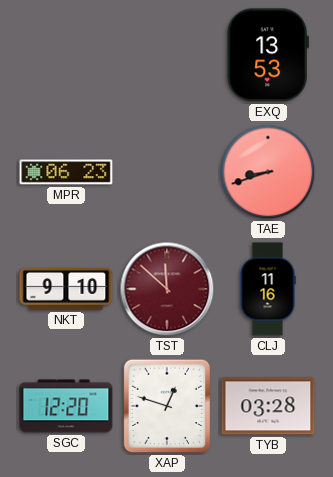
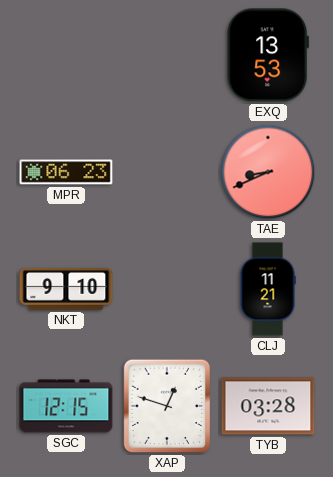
TAE: 8:42 -> 8:41 (268, 172)
TST: 11:52 -> none (167, 289)
CLJ: 11:16 -> 11:21 (268, 289)
SGC: 12:20 -> 12:15 (66, 406)
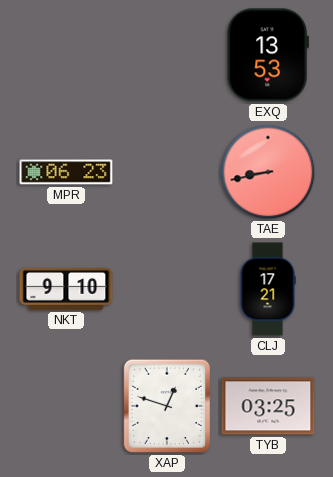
TAE: 8:41 -> 8:43 (268, 172)
CLJ: 11:21 -> 17:21 (268, 289)
SGC: 12:15 -> none (66, 406)
TYB: 03:28 -> 03:25 (268, 406)
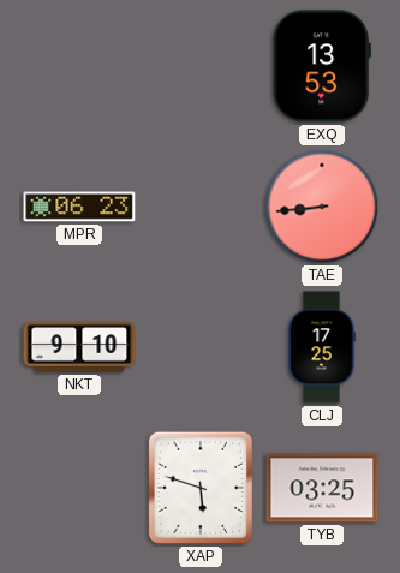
TAE: 8:43 -> 8:44 (322, 207)
CLJ: 17:21 -> 17:25 (322, 347)
XAP: 12:48 -> 5:48 (201, 488)
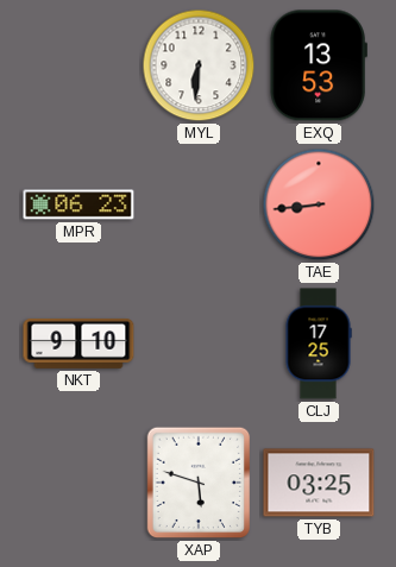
MYL: none -> 6:31 (199, 65)
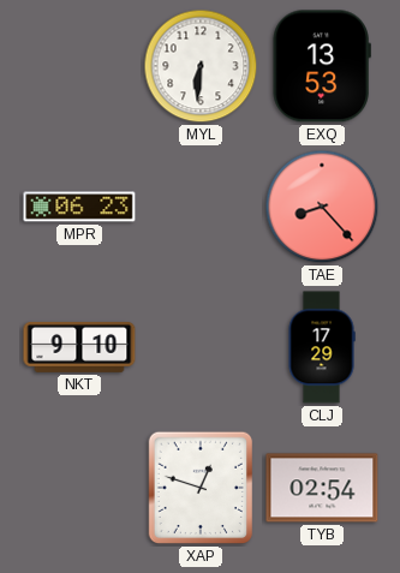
TAE: 8:44 -> 8:23 (322, 207)
CLJ: 17:25 -> 17:29 (322, 347)
XAP: 5:48 -> 12:48 (201, 488)
TYB: 03:25 -> 02:54 (322, 488)
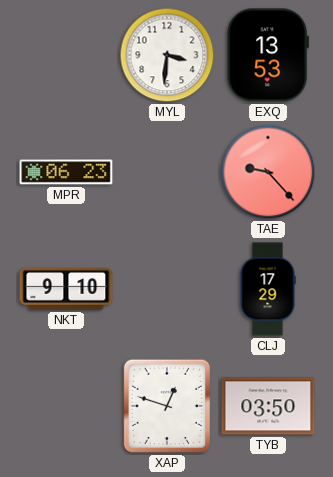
MYL: 6:31 -> 3:31 (167, 55)
TAE: 8:23 -> 9:23 (268, 172)
TYB: 02:54 -> 03:50 (268, 406)
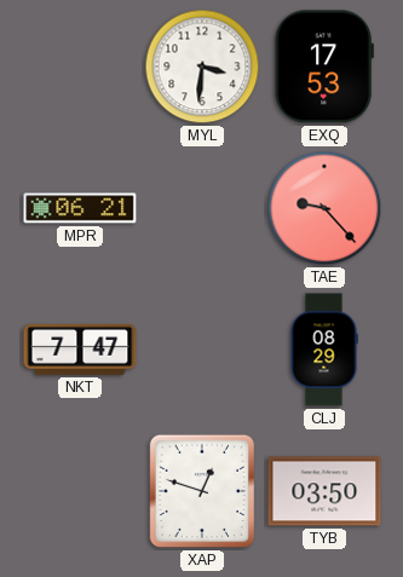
EXQ: 13:53 -> 17:53 (324, 67)
MPR: 06:23 -> 06:21 (80, 208)
NKT: 9:10 -> 7:47 (80, 350)
CLJ: 17:29 -> 08:29 (324, 350)
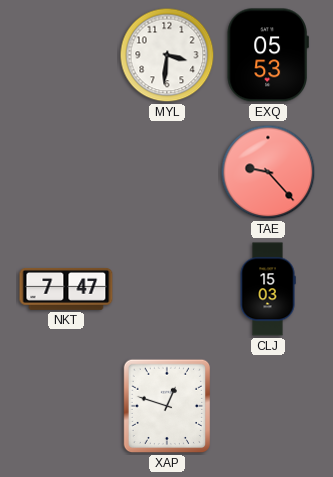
EXQ: 17:53 -> 05:53 (268, 55)
MPR: 06:21 -> none (80, 208)
CLJ: 08:29 -> 15:03 (268, 289)
TYB: 03:50 -> none (324, 491)
